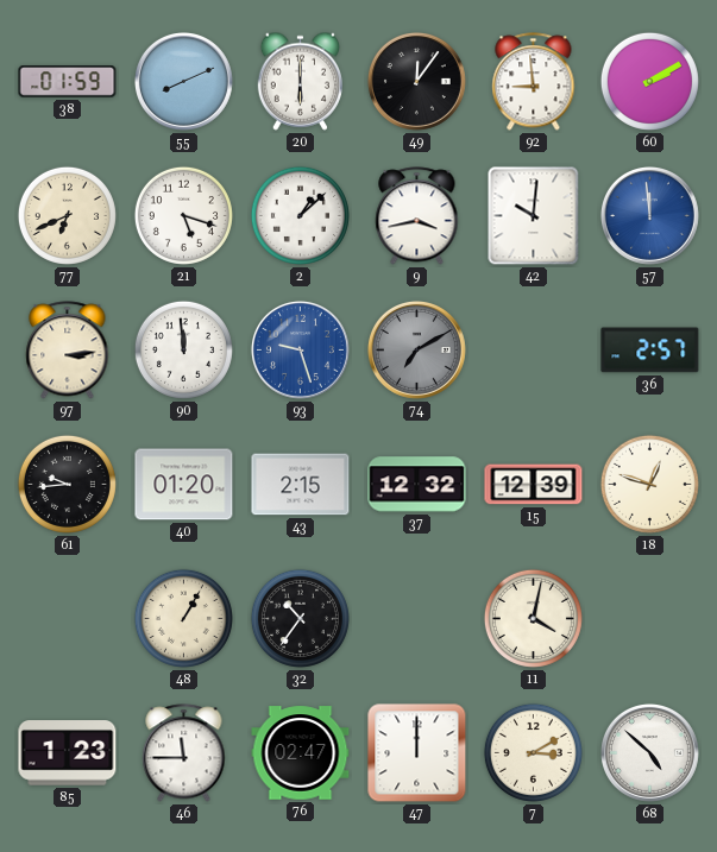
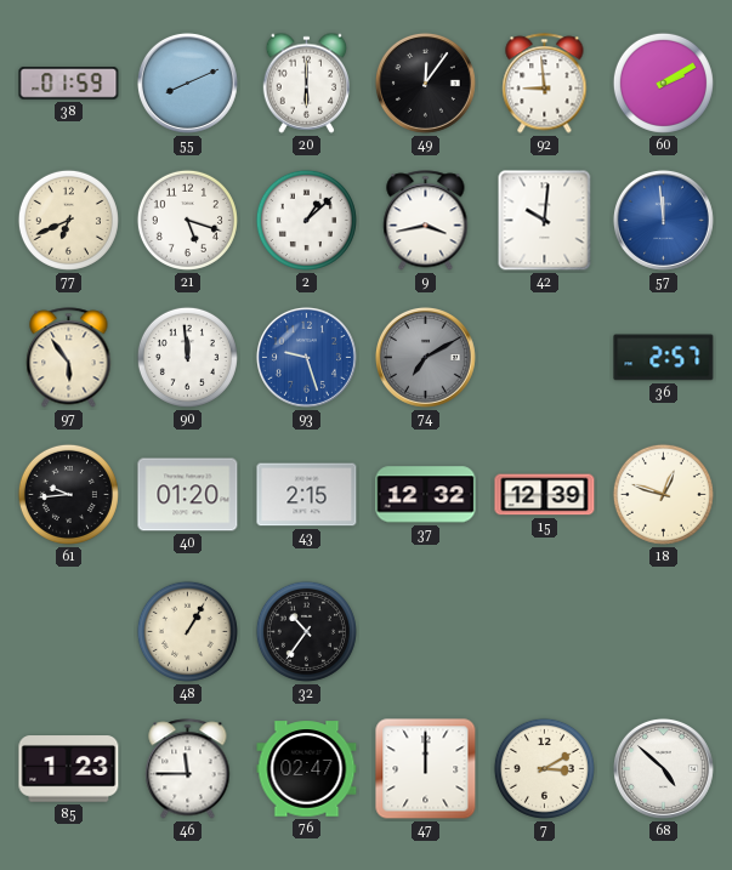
97: 3:14 -> 5:54 (69, 358)
11: 4:02 -> none (533, 618)
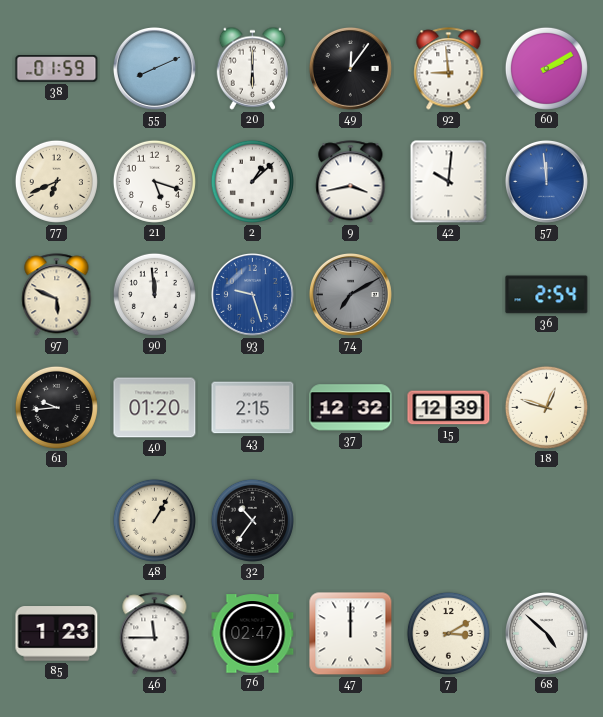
97: 5:54 -> 5:49 (57, 295)
36: 2:57 -> 2:54 (547, 295)
